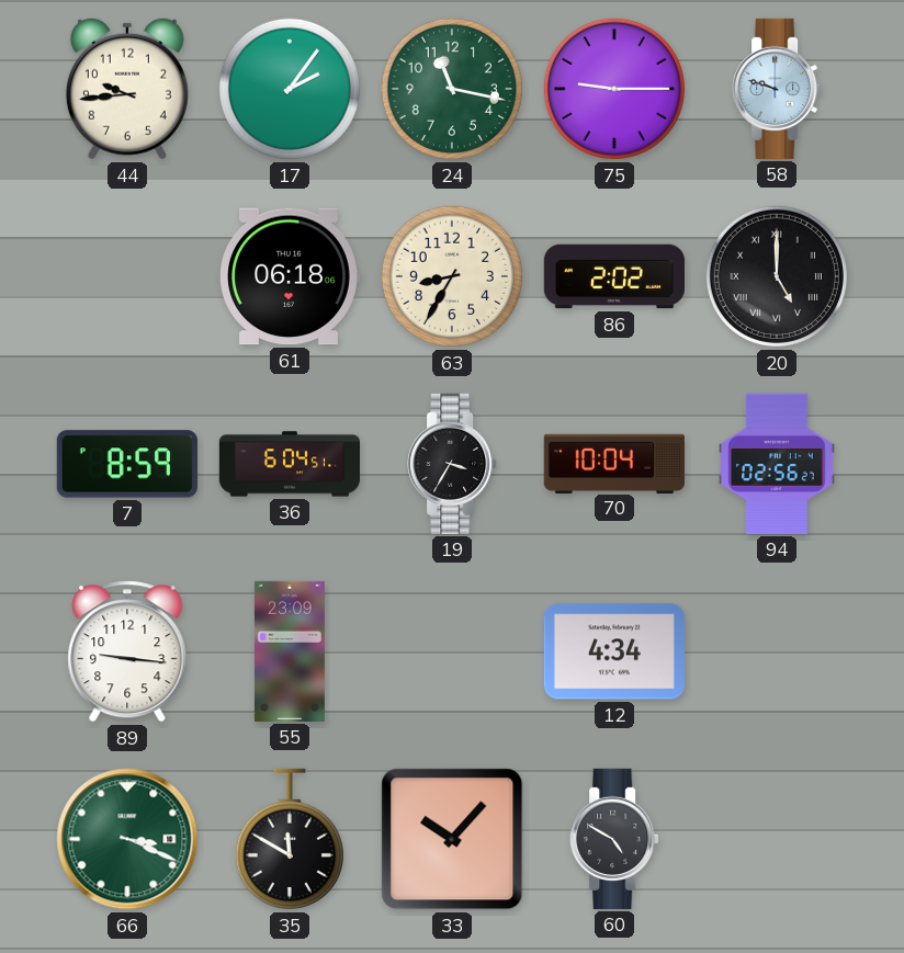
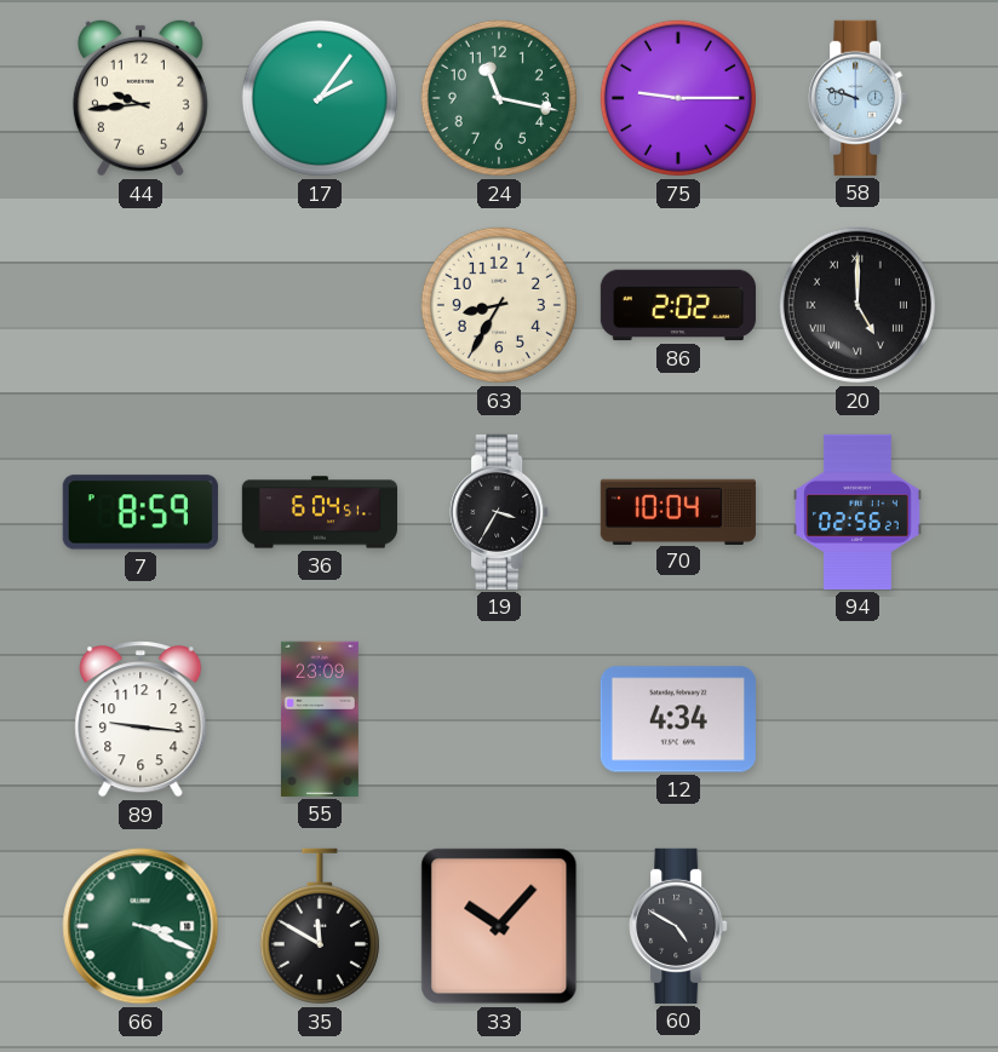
61: 06:18 -> none (290, 276)
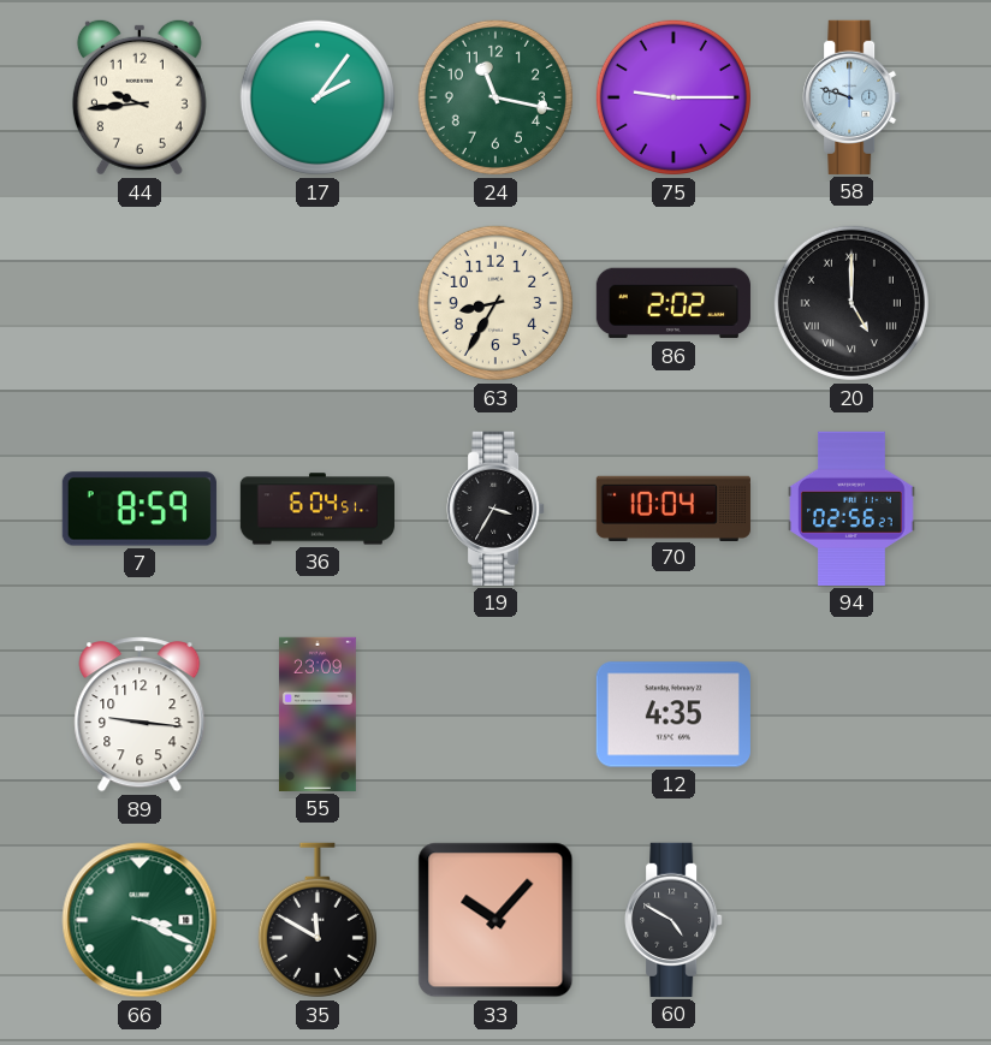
12: 4:34 -> 4:35 (673, 714)
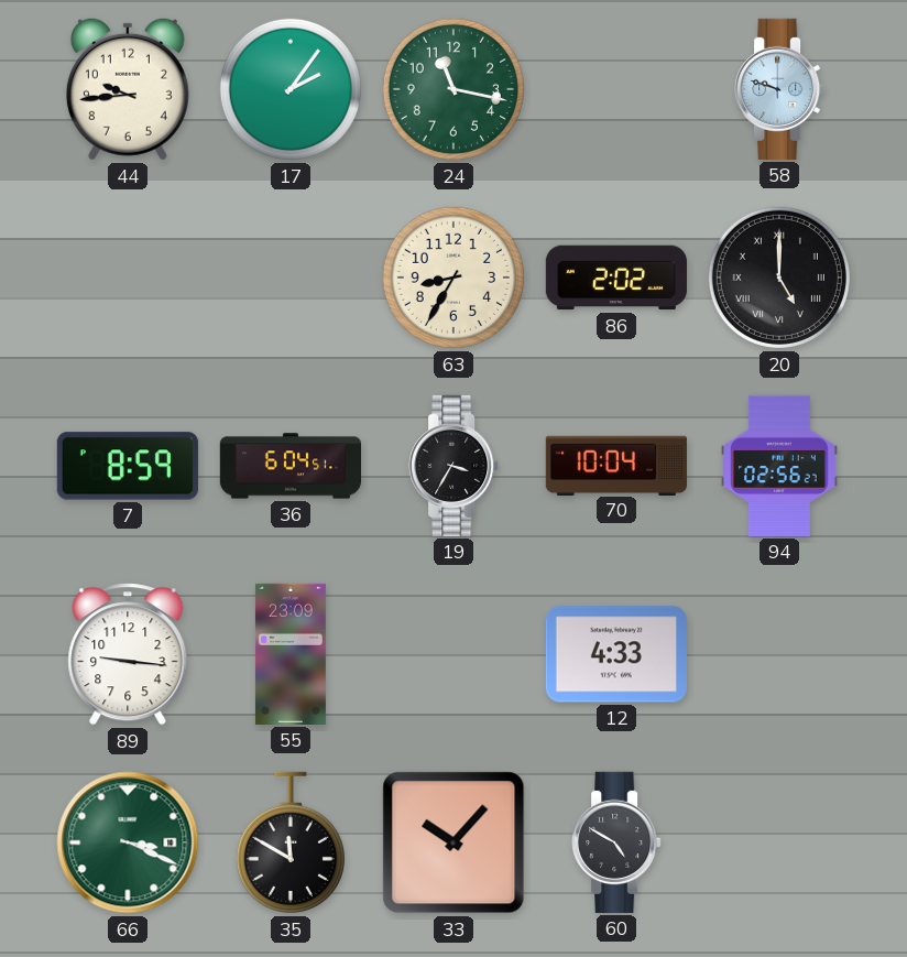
75: 9:15 -> none (673, 97)
12: 4:35 -> 4:33 (616, 654)
